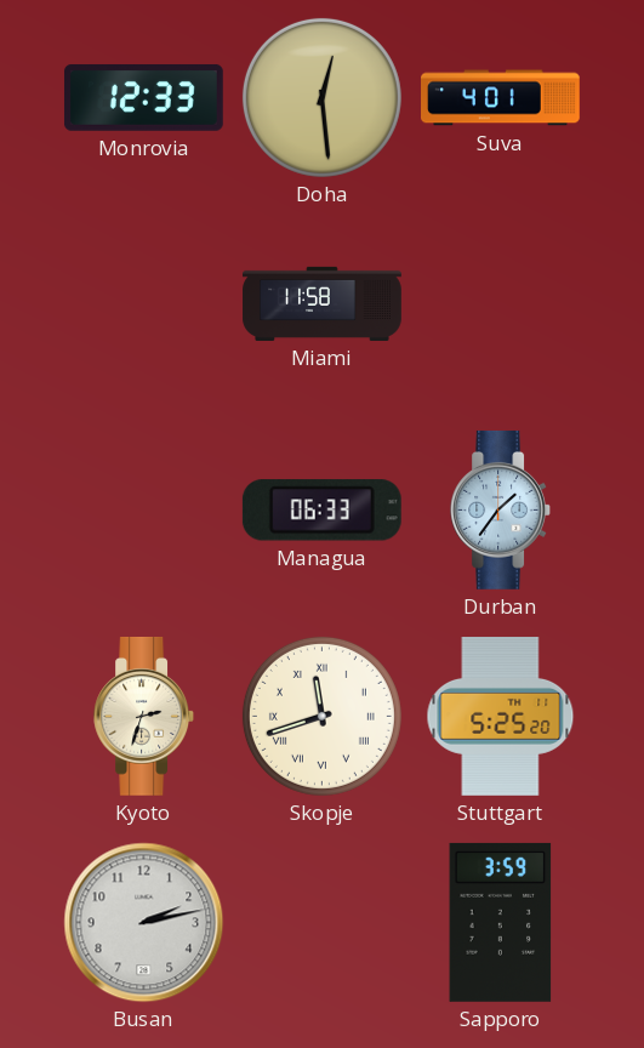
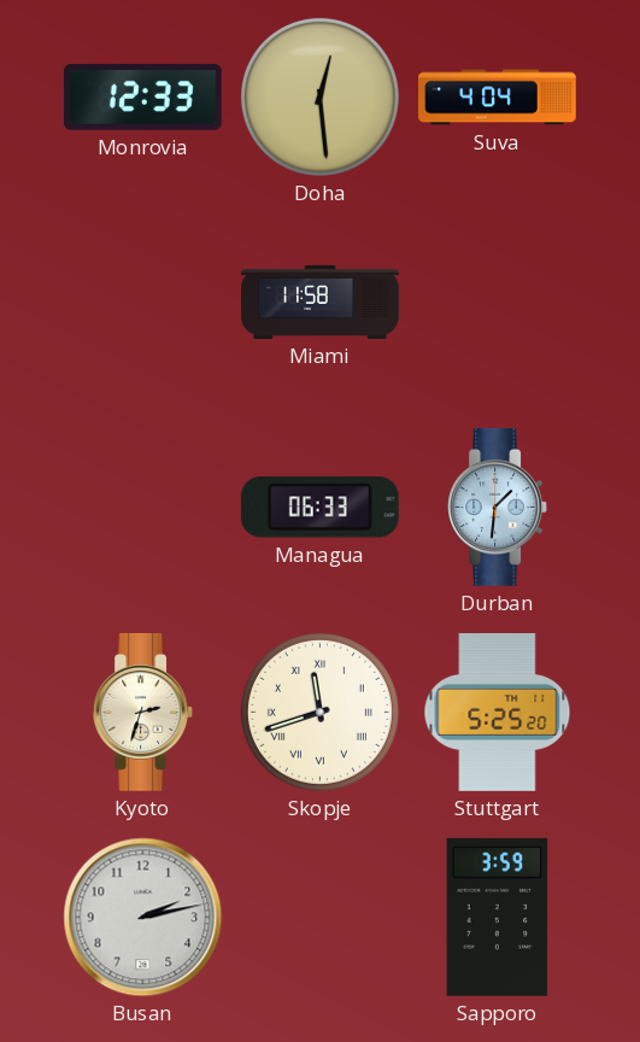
Suva: 4:01 -> 4:04 (498, 98)
Durban: 1:36 -> 1:31 (497, 507)
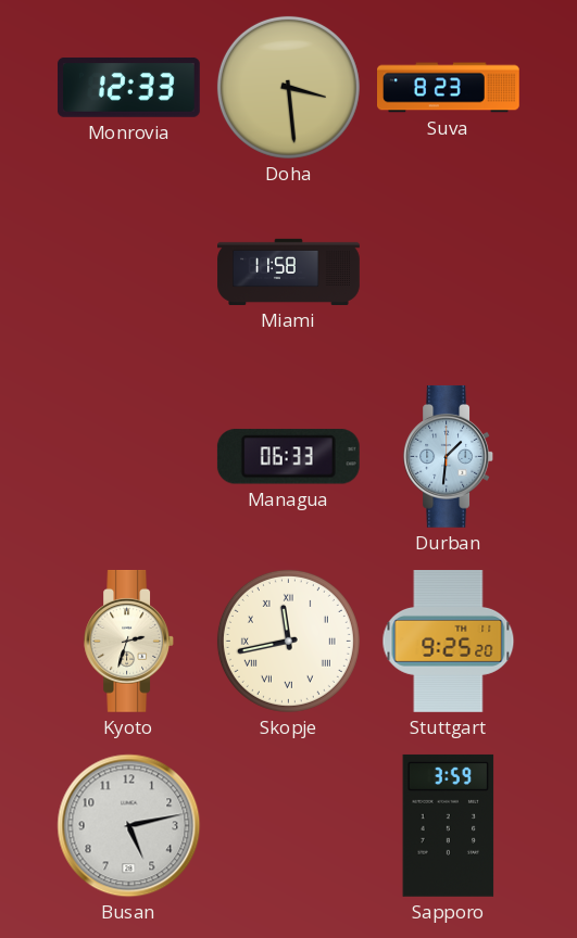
Doha: 12:29 -> 3:29 (288, 87)
Suva: 4:04 -> 8:23 (449, 88)
Skopje: 11:42 -> 11:43 (288, 641)
Stuttgart: 5:25 -> 9:25 (449, 642)
Busan: 2:13 -> 5:13 (129, 826)
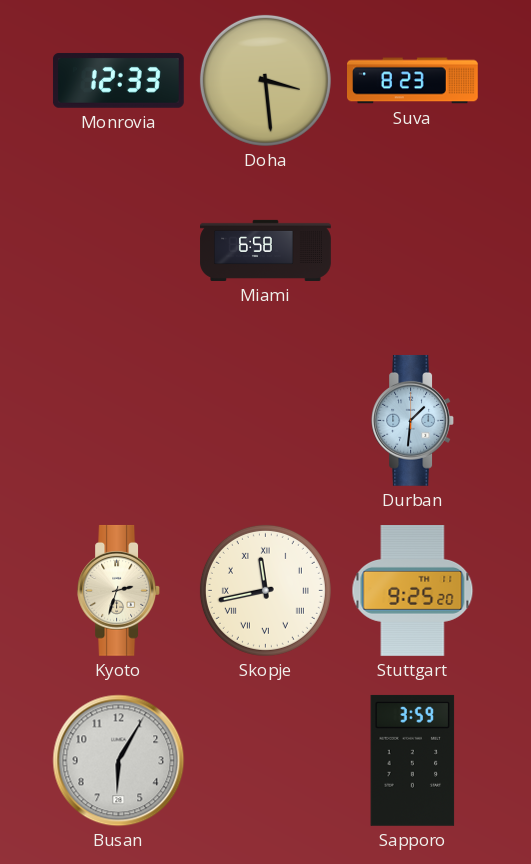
Miami: 11:58 -> 6:58 (266, 250)
Managua: 06:33 -> none (288, 457)
Busan: 5:13 -> 6:05 (119, 761)
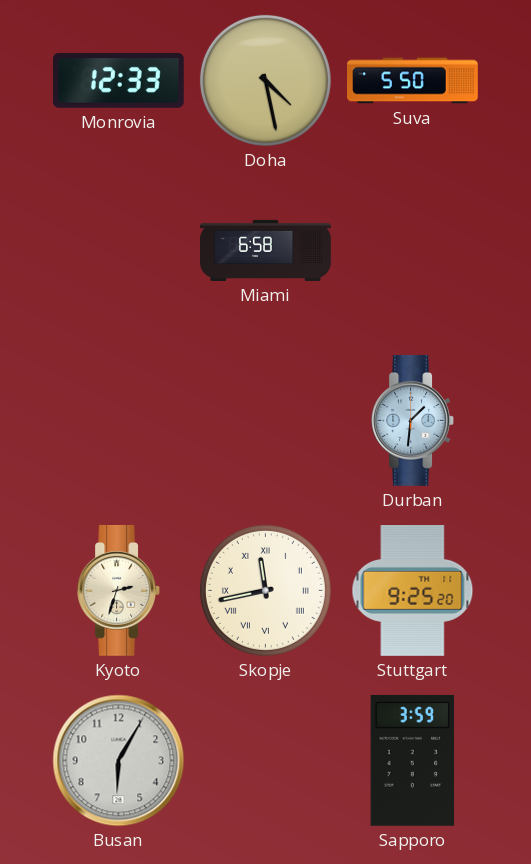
Doha: 3:29 -> 4:28 (265, 80)
Suva: 8:23 -> 5:50 (413, 81)
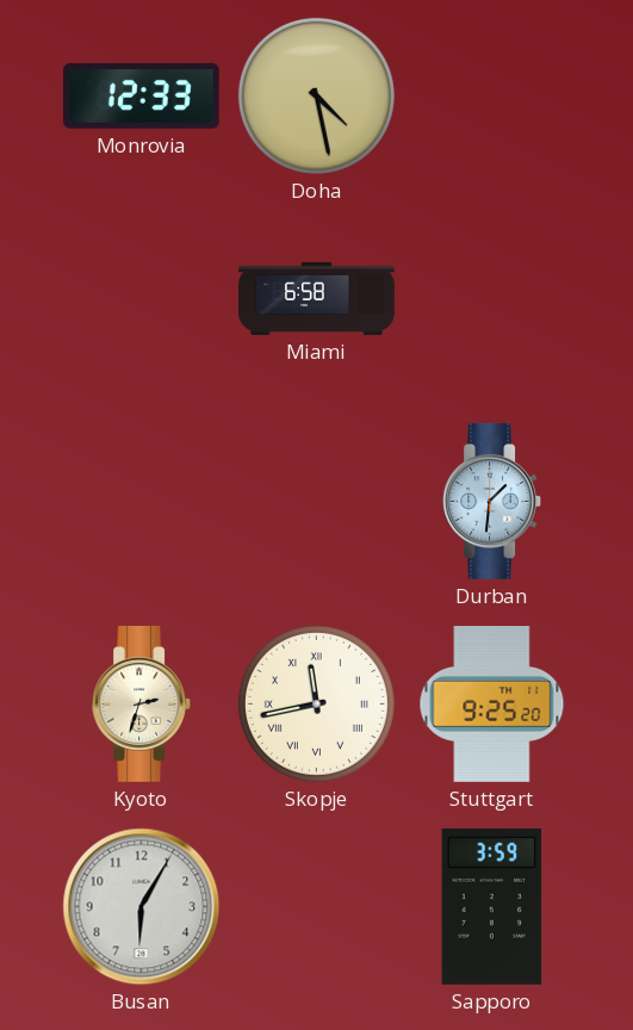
Suva: 5:50 -> none (413, 81)
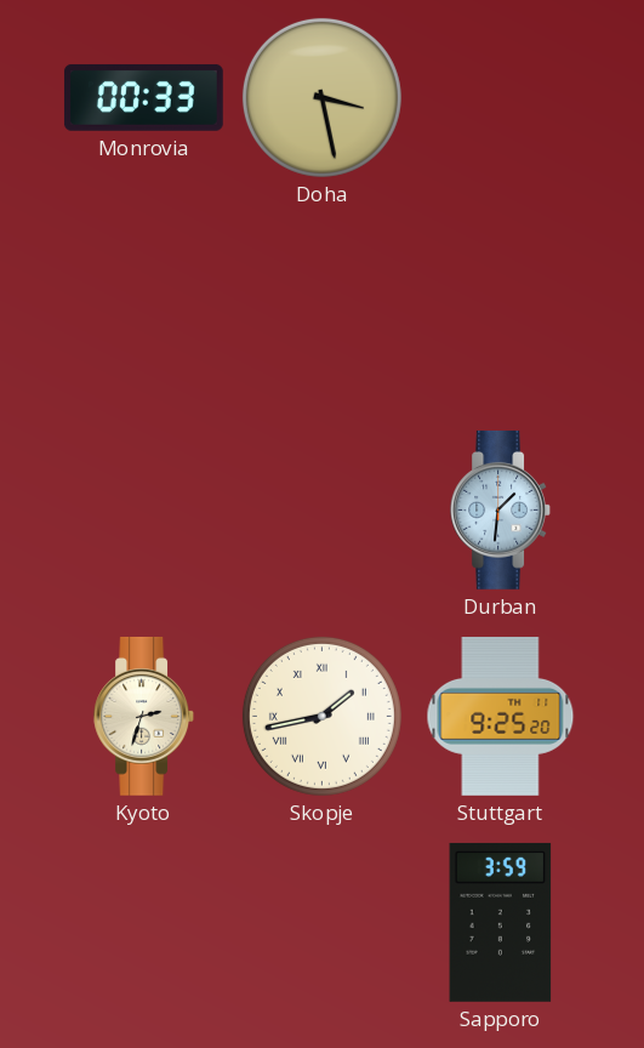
Monrovia: 12:33 -> 00:33 (143, 98)
Doha: 4:28 -> 3:28 (321, 97)
Miami: 6:58 -> none (317, 298)
Skopje: 11:43 -> 1:43 (321, 716)
Busan: 6:05 -> none (142, 907)
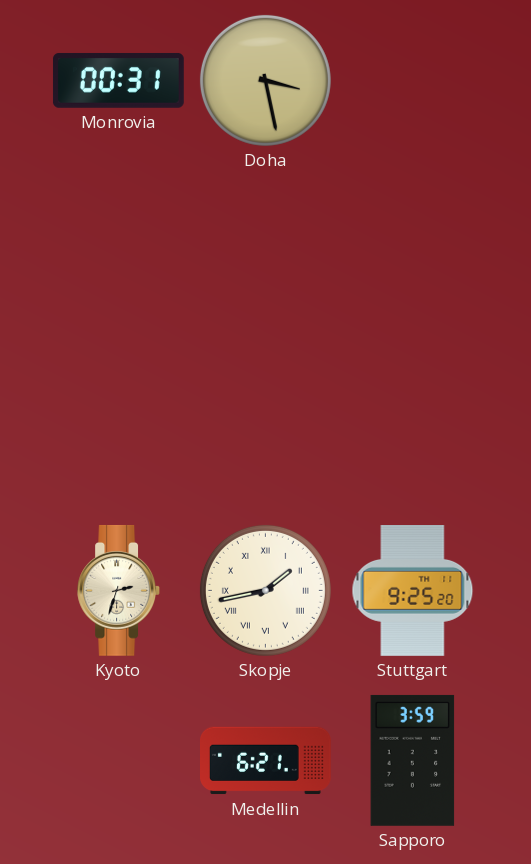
Monrovia: 00:33 -> 00:31 (118, 81)
Durban: 1:31 -> none (500, 509)
Medellin: none -> 6:21 (266, 761)
